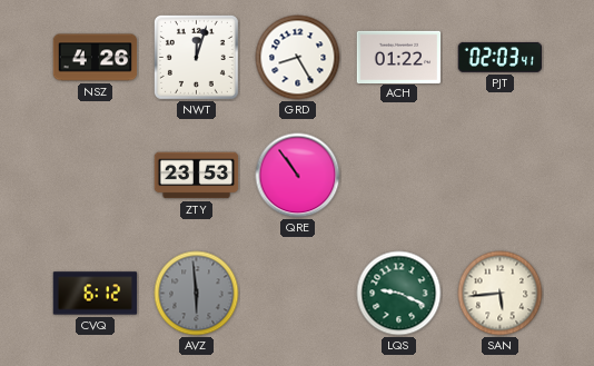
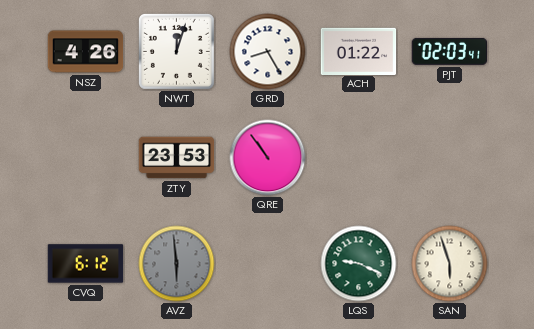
SAN: 5:44 -> 5:57 (450, 264)
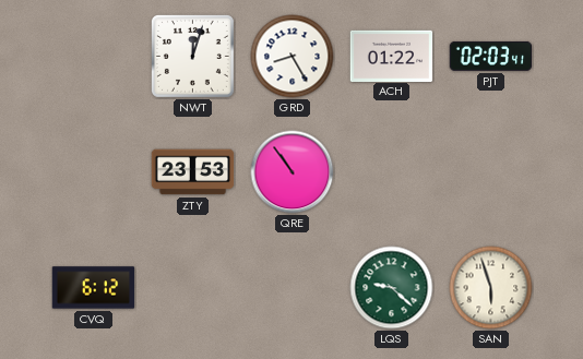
NSZ: 4:26 -> none (86, 52)
AVZ: 5:59 -> none (177, 264)
LQS: 9:19 -> 9:22 (392, 288)
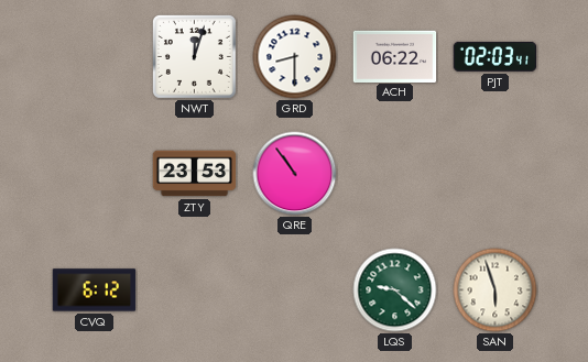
GRD: 8:25 -> 8:30 (295, 57)
ACH: 01:22 -> 06:22 (395, 56)
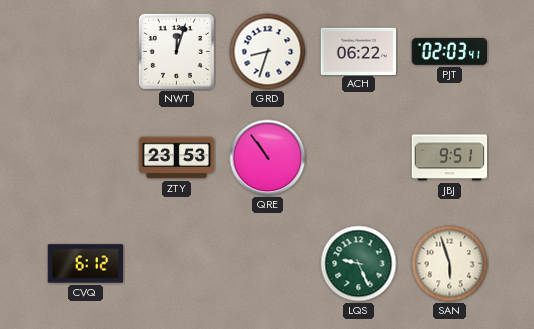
GRD: 8:30 -> 8:33 (268, 52)
JBJ: none -> 9:51 (450, 158)
LQS: 9:22 -> 9:26 (359, 264)
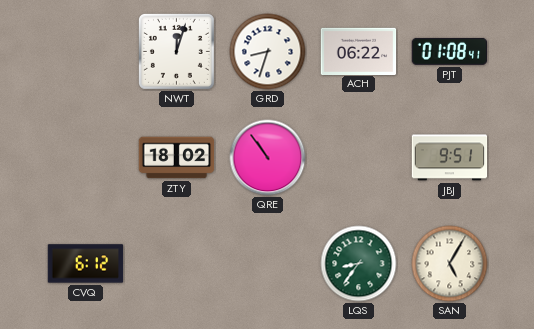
PJT: 02:03 -> 01:08 (450, 51)
ZTY: 23:53 -> 18:02 (177, 158)
LQS: 9:26 -> 8:36 (359, 264)
SAN: 5:57 -> 5:05 (450, 264)
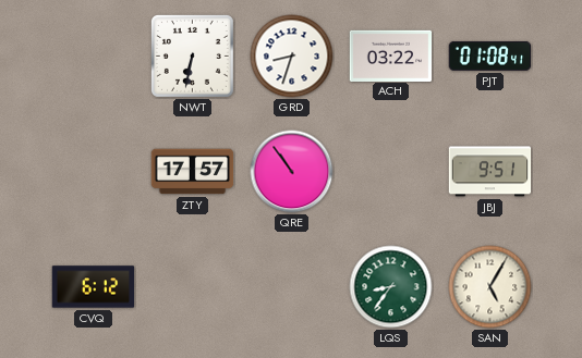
NWT: 12:03 -> 6:32 (192, 55)
ACH: 06:22 -> 03:22 (391, 55)
ZTY: 18:02 -> 17:57 (193, 172)
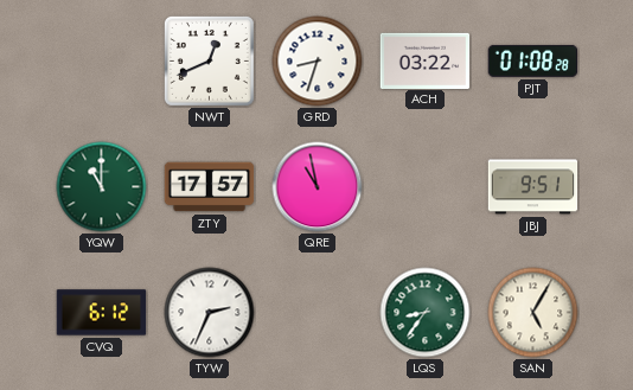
NWT: 6:32 -> 12:41 (209, 60)
PJT: 01:08:41 -> 01:08:28 (533, 60)
YQW: none -> 11:00 (102, 187)
QRE: 10:54 -> 10:58 (318, 187)
TYW: none -> 2:34 (210, 313)
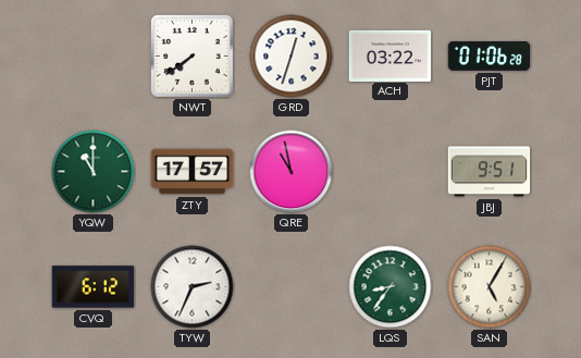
NWT: 12:41 -> 7:39 (191, 55)
GRD: 8:33 -> 12:33 (292, 57)
PJT: 01:08 -> 01:06 (490, 55)
